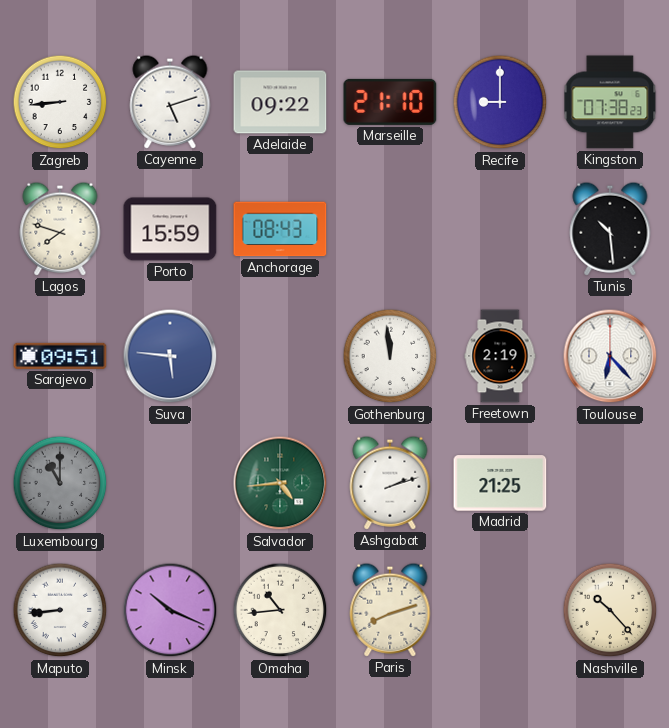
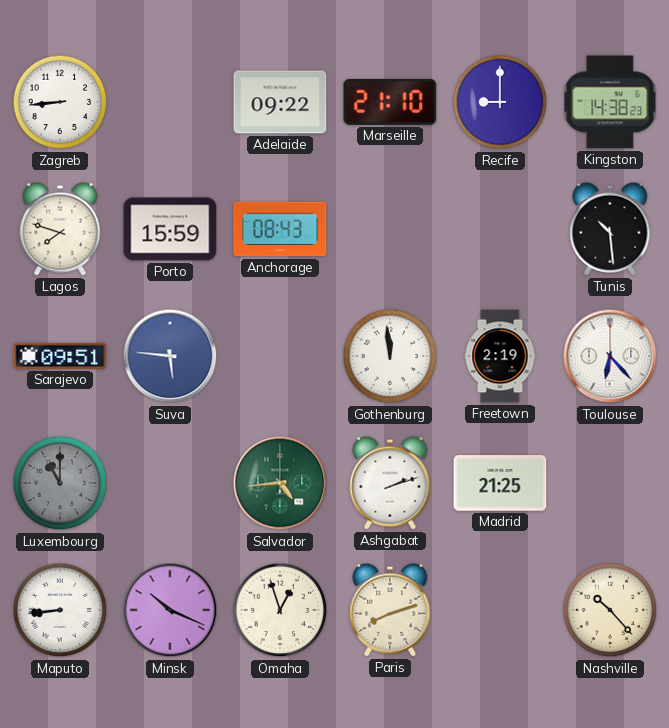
Cayenne: 5:12 -> none (170, 102)
Kingston: 07:38 -> 14:38 (610, 102)
Omaha: 10:44 -> 12:57 (280, 610)
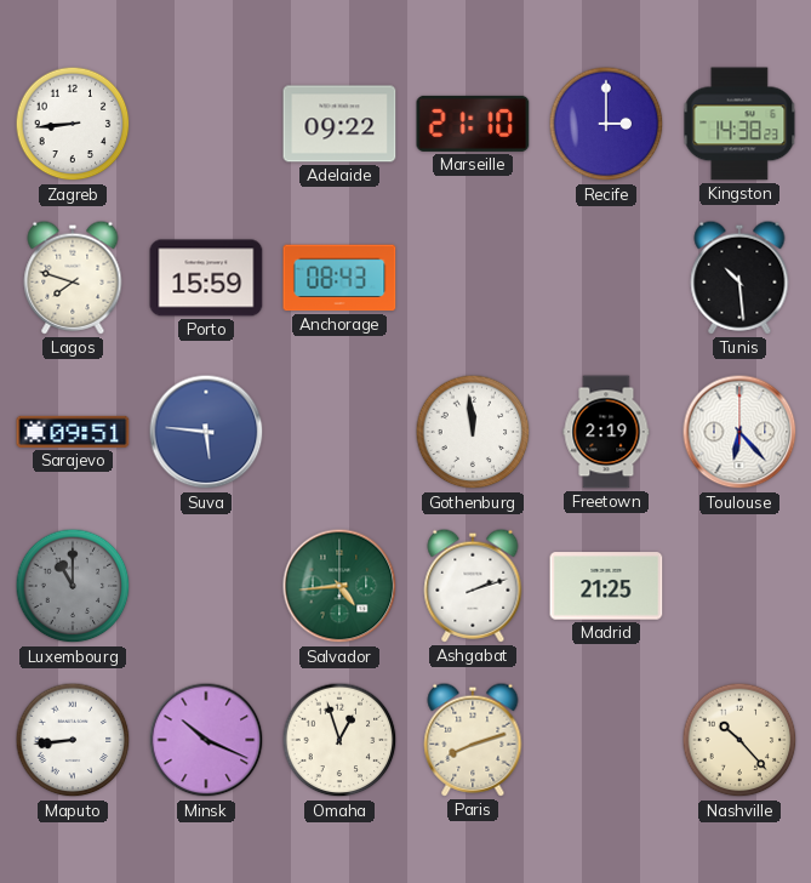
Recife: 9:00 -> 3:00 (606, 124)
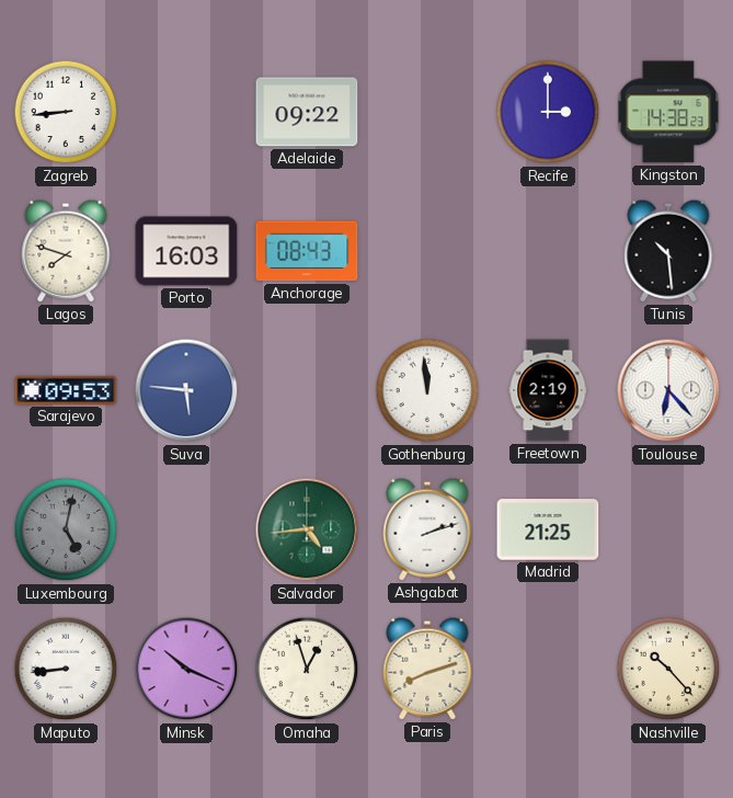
Marseille: 21:10 -> none (473, 124)
Porto: 15:59 -> 16:03 (186, 251)
Sarajevo: 09:51 -> 09:53 (66, 390)
Luxembourg: 11:00 -> 5:02 (66, 529)
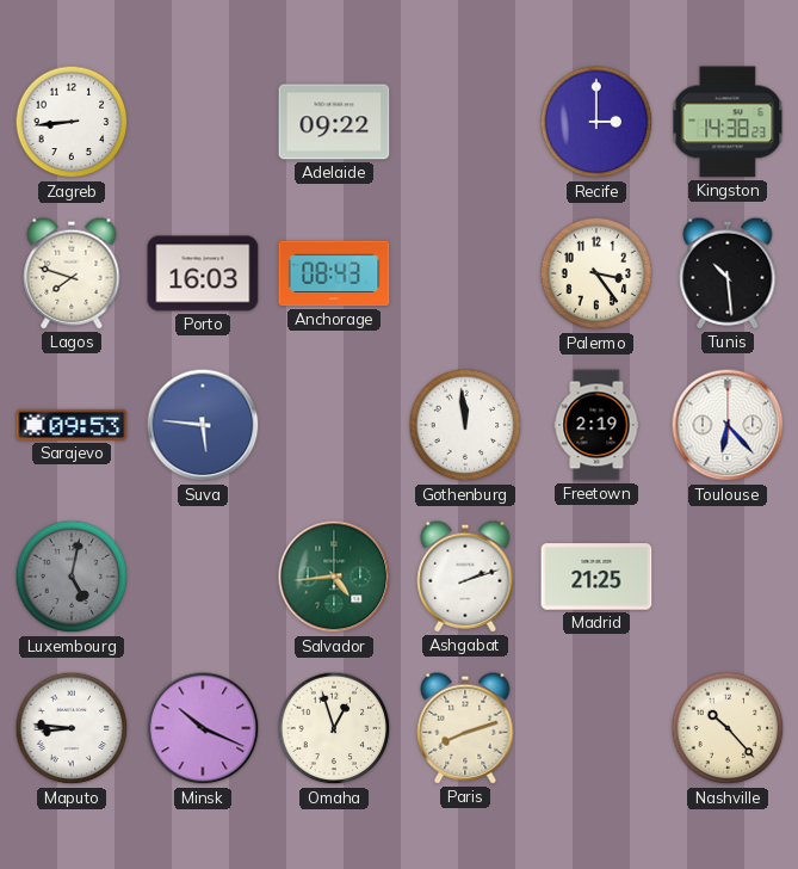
Palermo: none -> 3:24 (596, 273)
Maputo: 8:44 -> 8:46 (72, 728)
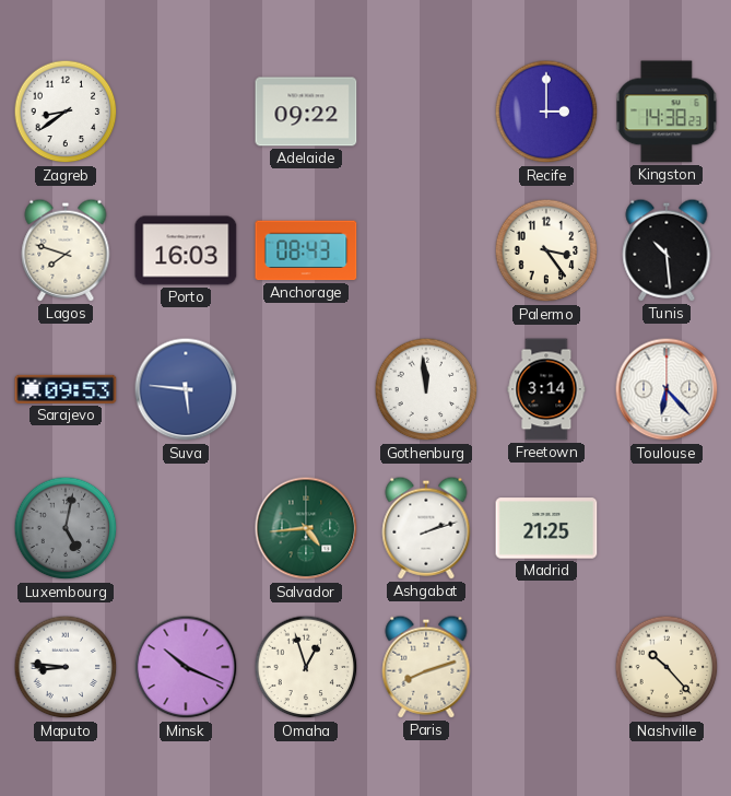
Zagreb: 8:44 -> 8:39 (66, 112)
Freetown: 2:19 -> 3:14 (546, 389)
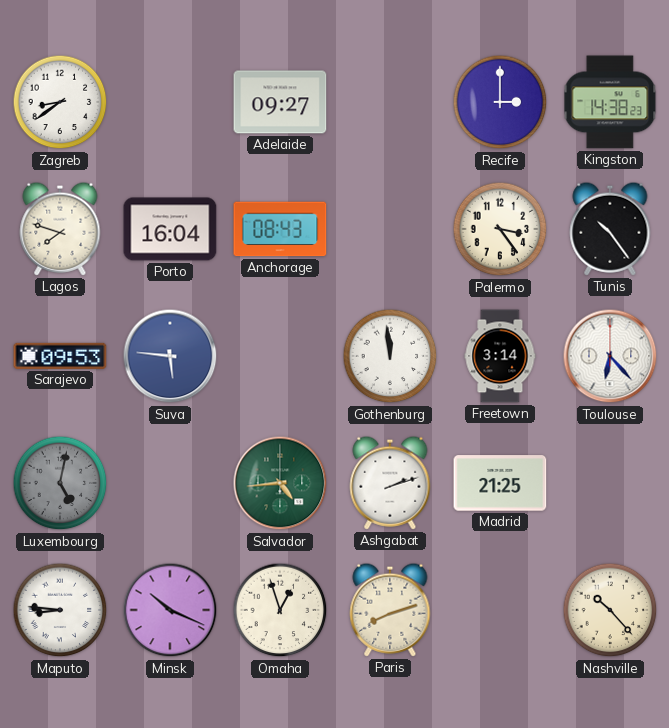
Adelaide: 09:22 -> 09:27 (280, 102)
Porto: 16:03 -> 16:04 (170, 229)
Tunis: 10:29 -> 10:24 (610, 229)
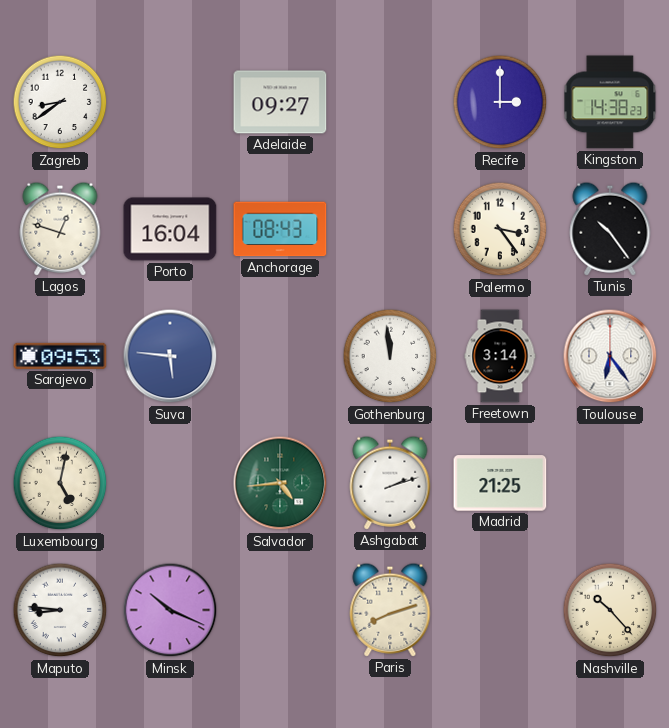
Lagos: 7:48 -> 12:48 (60, 229)
Toulouse: 6:23 -> 6:24 (610, 356)
Luxembourg dial: grey -> cream (60, 483)
Omaha: 12:57 -> none (280, 610)
